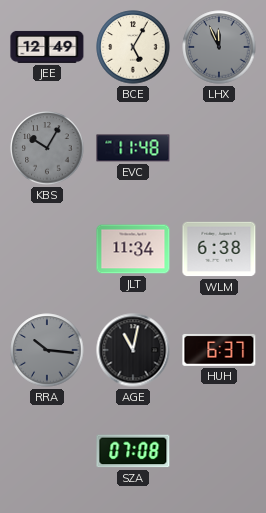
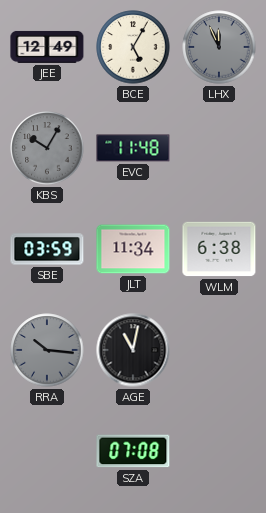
SBE: none -> 03:59 (47, 249)
HUH: 6:37 -> none (219, 350)
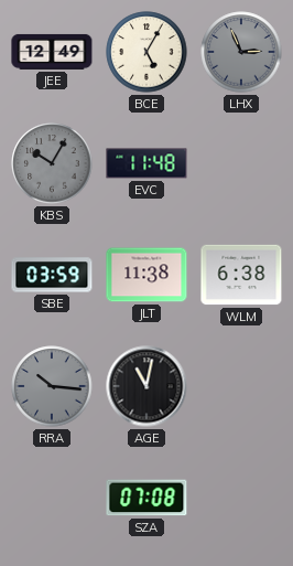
LHX: 11:56 -> 2:56 (241, 52)
JLT: 11:34 -> 11:38 (146, 275)
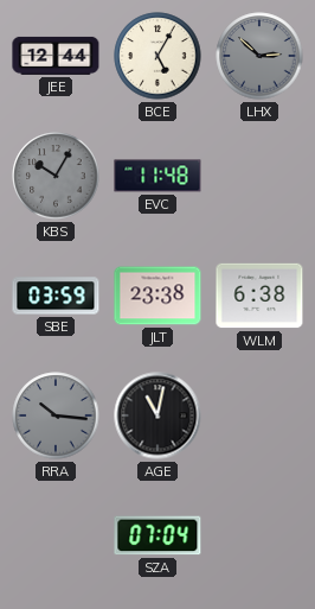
JEE: 12:49 -> 12:44 (56, 56)
LHX: 2:56 -> 2:52 (259, 56)
JLT: 11:38 -> 23:38 (157, 296)
SZA: 07:08 -> 07:04 (157, 535)
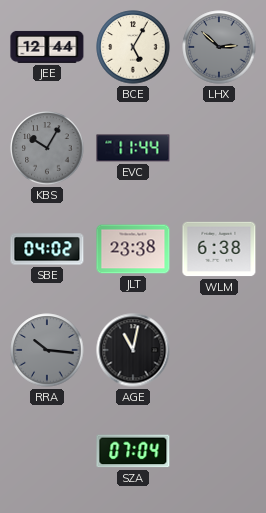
EVC: 11:48 -> 11:44 (133, 148)
SBE: 03:59 -> 04:02 (47, 249)
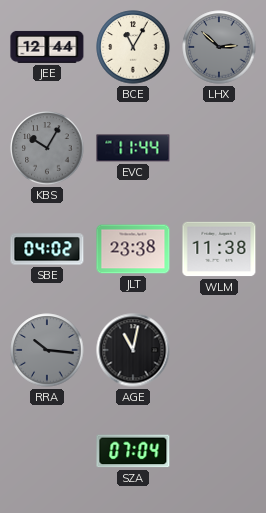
BCE: 5:05 -> 11:05 (133, 47)
WLM: 6:38 -> 11:38 (219, 249)
